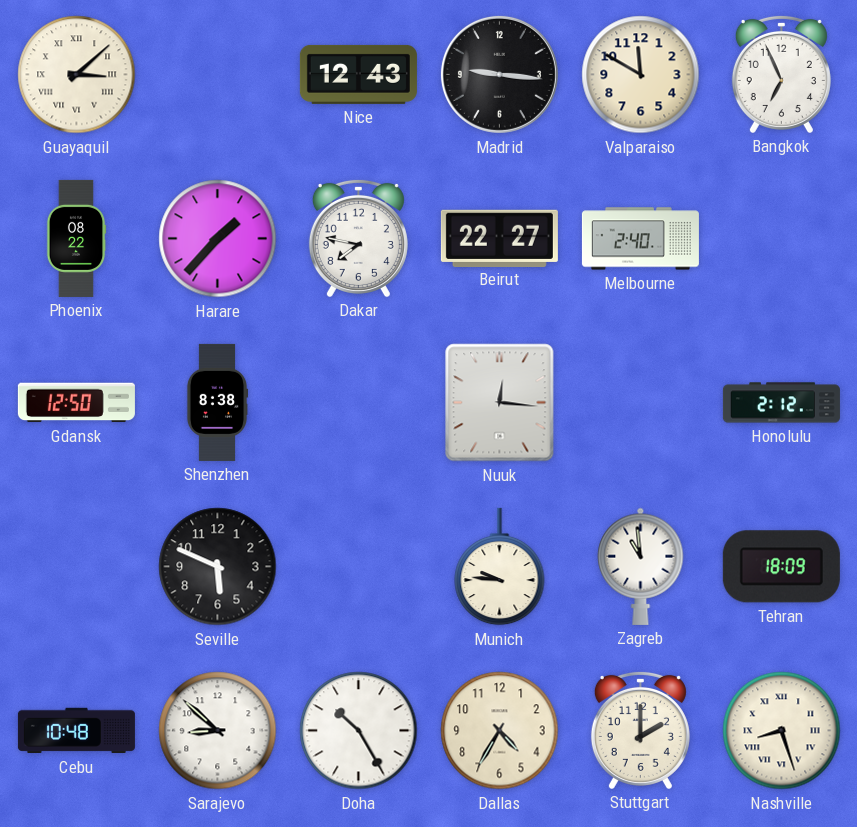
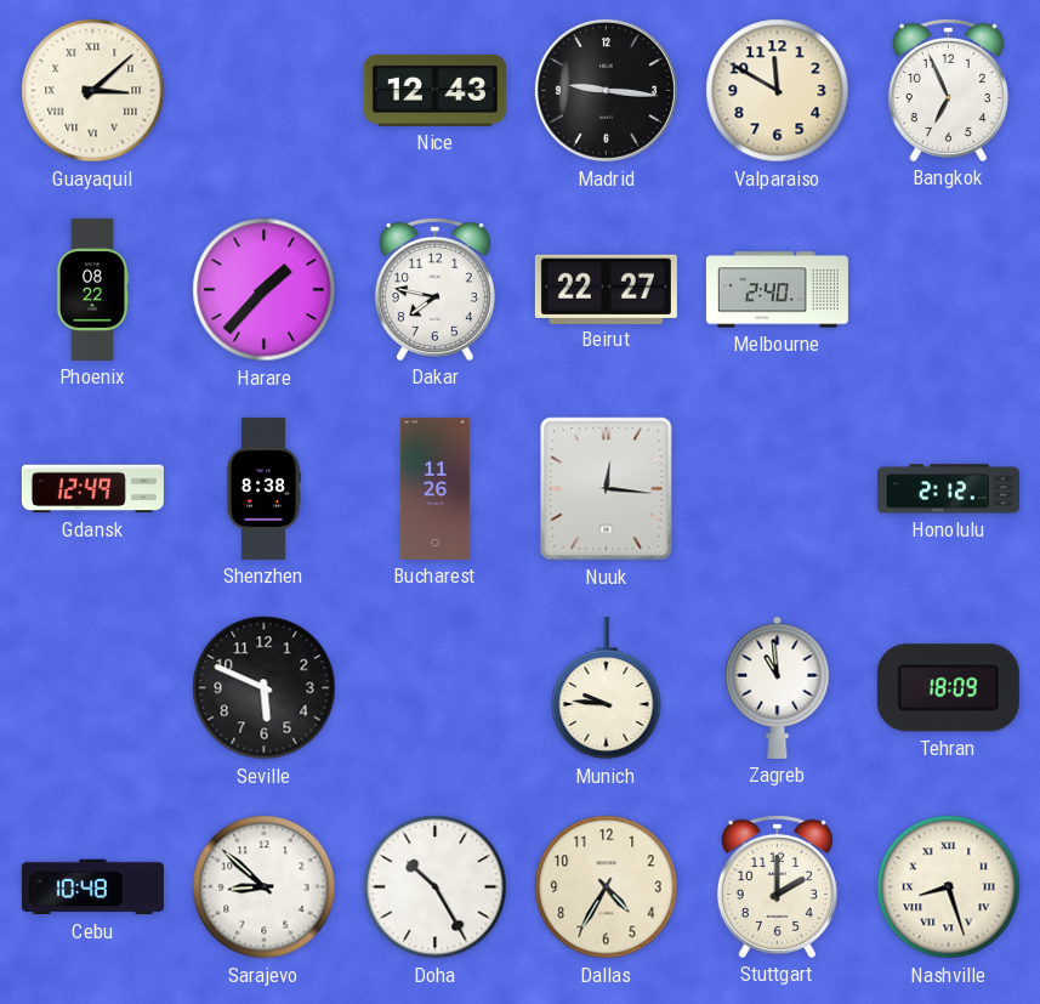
Gdansk: 12:50 -> 12:49 (92, 489)
Bucharest: none -> 11:26 (434, 488)
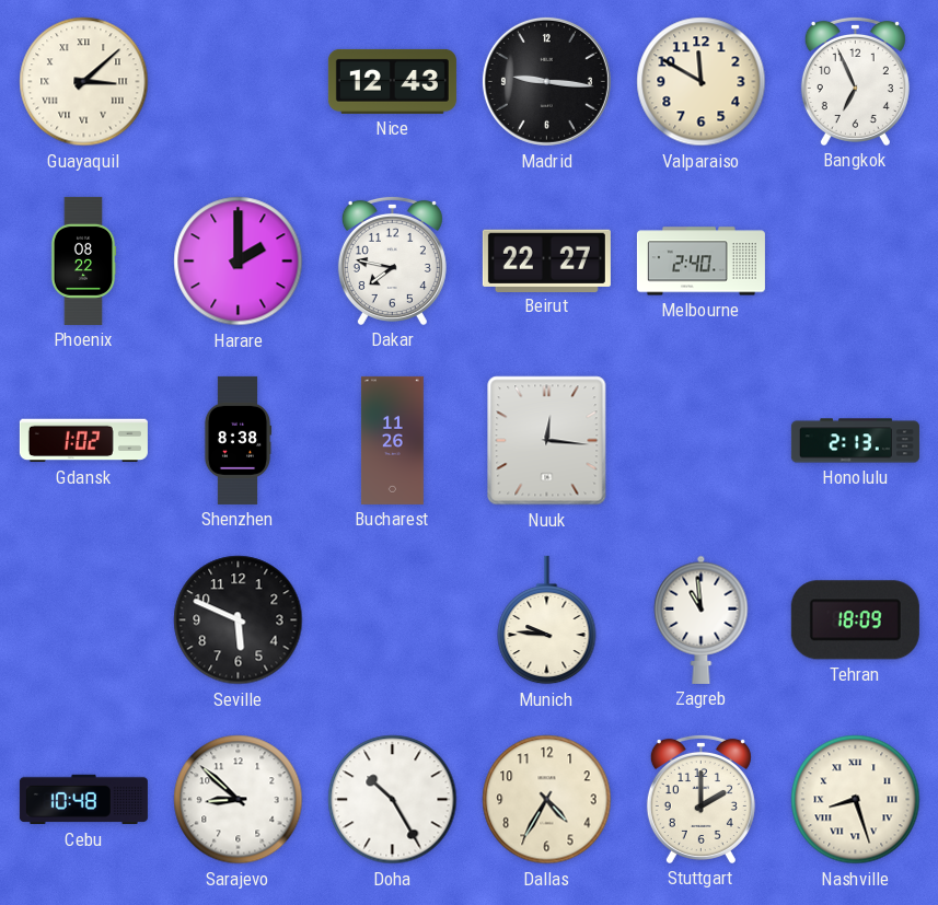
Harare: 1:37 -> 2:00 (239, 262)
Gdansk: 12:49 -> 1:02 (83, 441)
Honolulu: 2:12 -> 2:13 (855, 441)
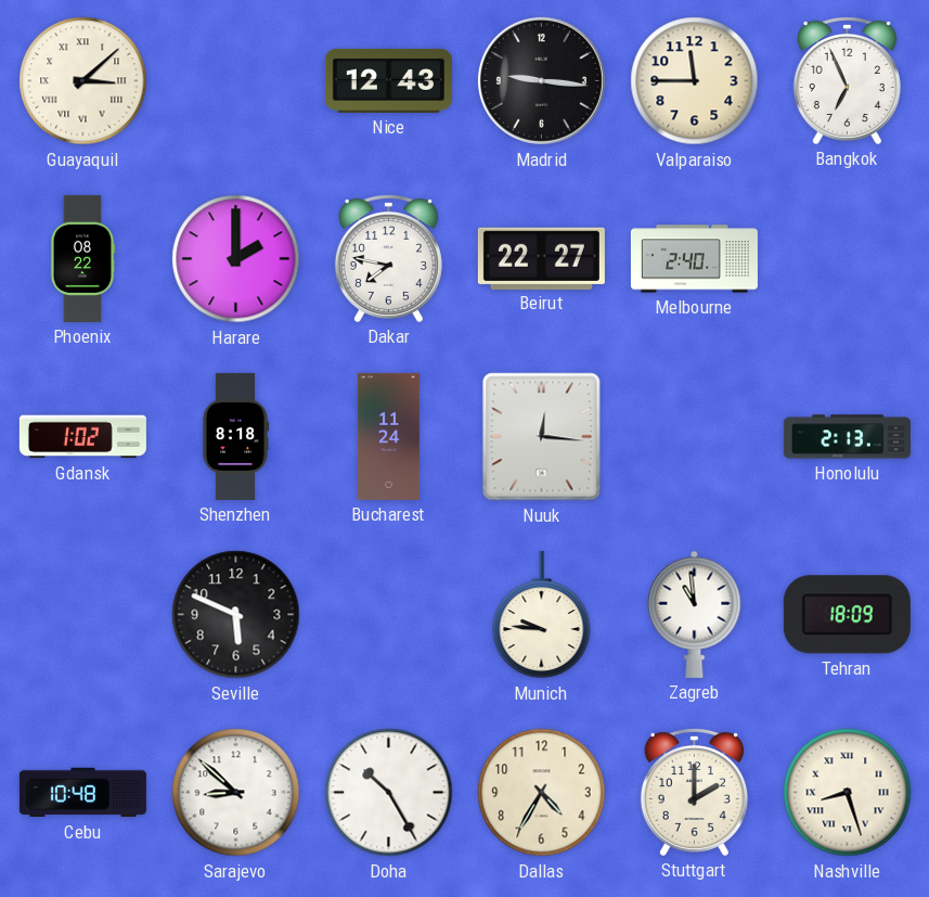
Valparaiso: 11:50 -> 11:45 (695, 81)
Shenzhen: 8:38 -> 8:18 (235, 436)
Bucharest: 11:26 -> 11:24 (388, 436)
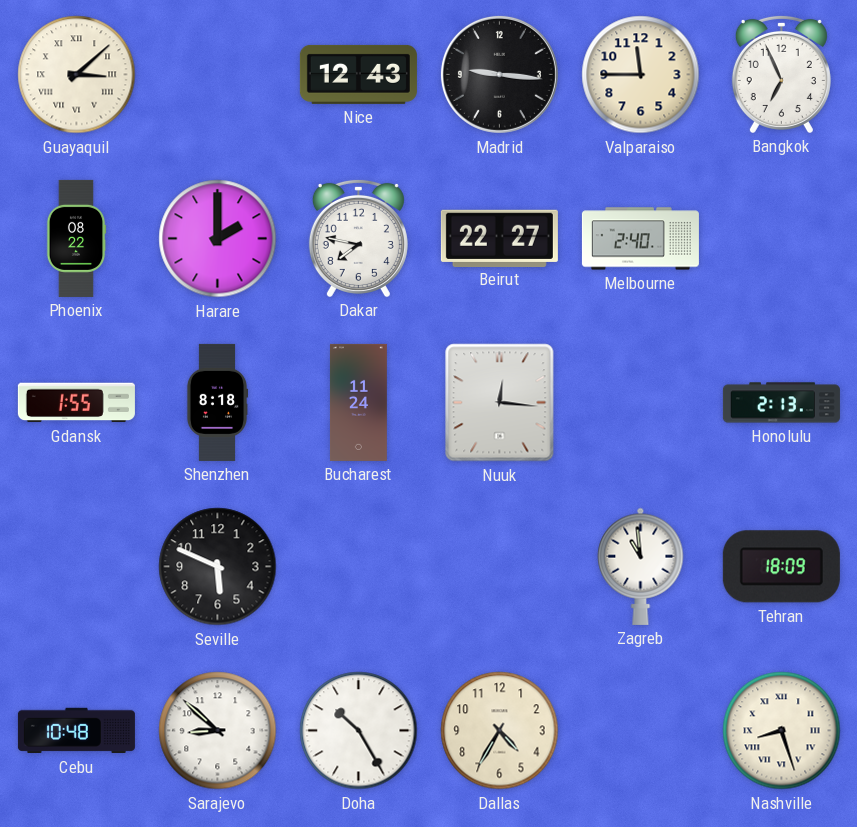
Gdansk: 1:02 -> 1:55 (76, 403)
Munich: 9:46 -> none (542, 615)
Stuttgart: 2:00 -> none (694, 792)
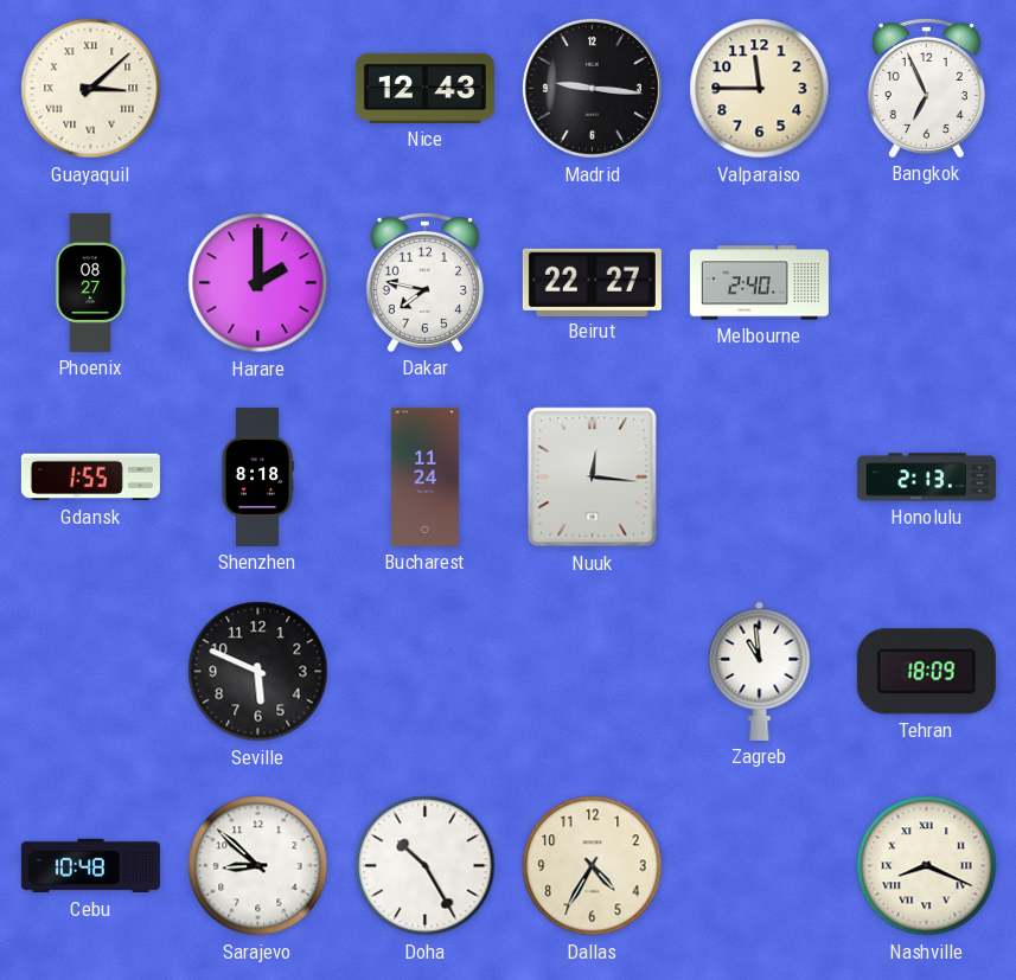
Phoenix: 08:22 -> 08:27 (90, 282)
Nashville: 8:27 -> 8:19 (927, 866)
